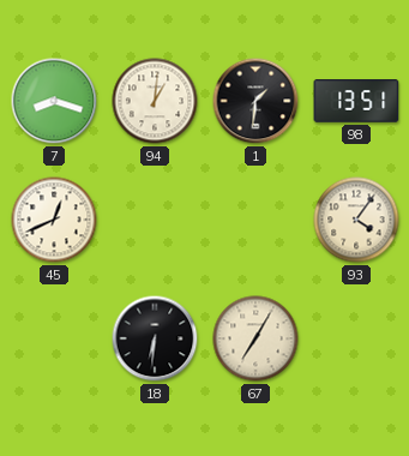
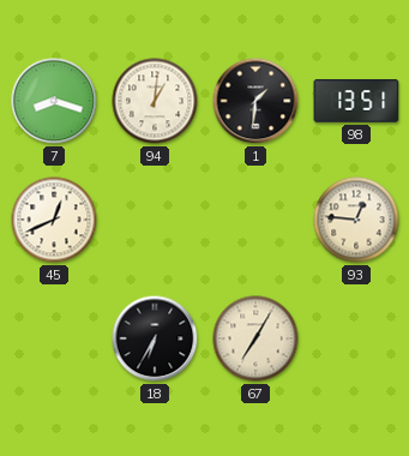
93: 4:06 -> 12:46 (356, 220)
18: 6:31 -> 6:35 (155, 338)
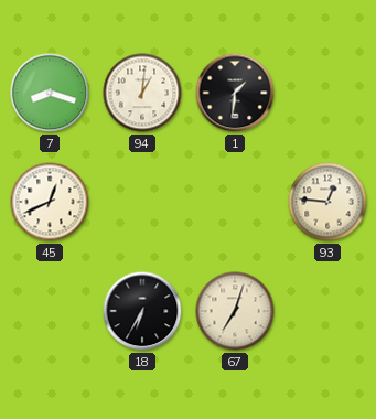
98: 13:51 -> none (356, 101)
67: 7:05 -> 7:03 (235, 311)
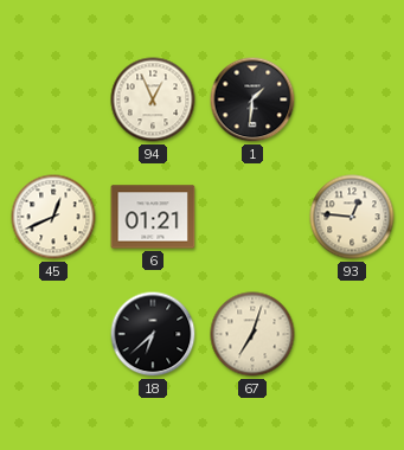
7: 8:18 -> none (50, 93)
94: 1:01 -> 12:56 (153, 99)
6: none -> 01:21 (153, 217)
18: 6:35 -> 6:38 (153, 334)
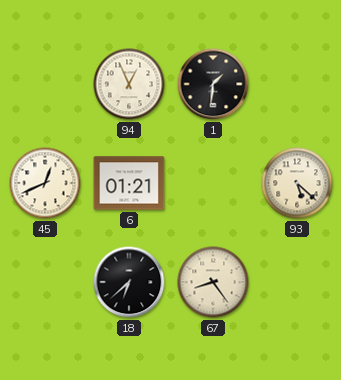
93: 12:46 -> 5:22 (297, 183)
67: 7:03 -> 8:24 (213, 282)
